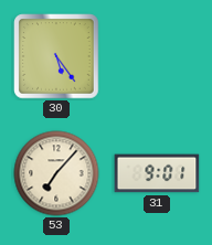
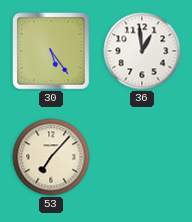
36: none -> 12:59 (142, 51)
31: 9:01 -> none (157, 173)
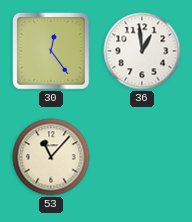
30: 5:24 -> 12:24 (51, 51)
53: 7:07 -> 11:07 (51, 157)
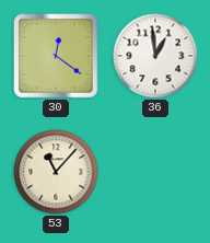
30: 12:24 -> 12:21 (56, 56)
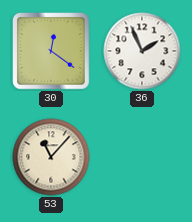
36: 12:59 -> 1:56 (142, 51)
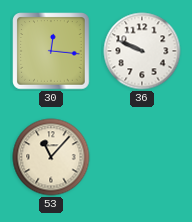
30: 12:21 -> 12:16 (51, 51)
36: 1:56 -> 9:49 (142, 51)
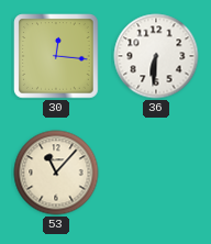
36: 9:49 -> 6:31 (156, 56)
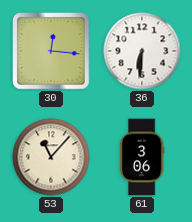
61: none -> 3:06 (142, 157)
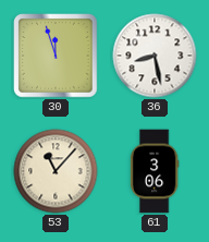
30: 12:16 -> 11:57 (56, 56)
36: 6:31 -> 8:28 (155, 56)
